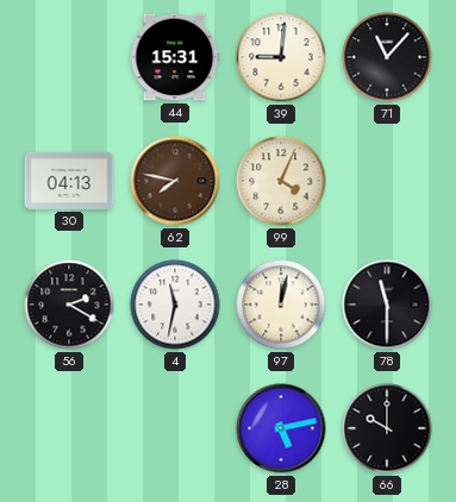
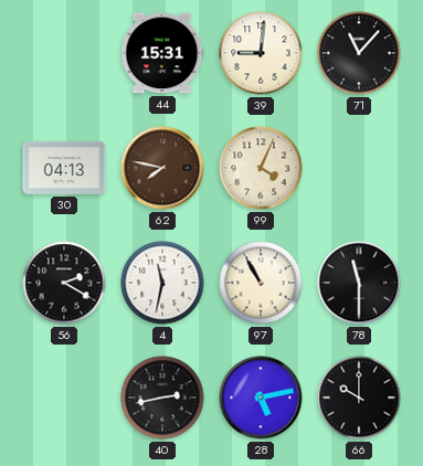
97: 12:02 -> 10:55 (261, 283)
40: none -> 2:43 (162, 398)
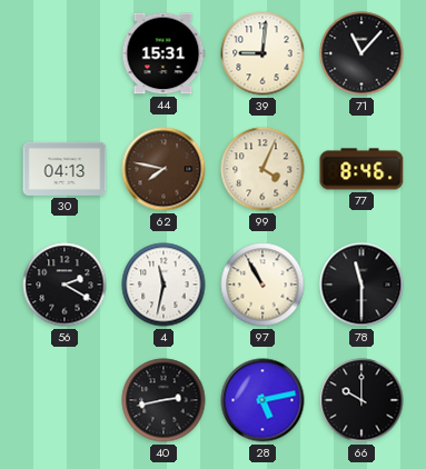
77: none -> 8:46 (361, 169)
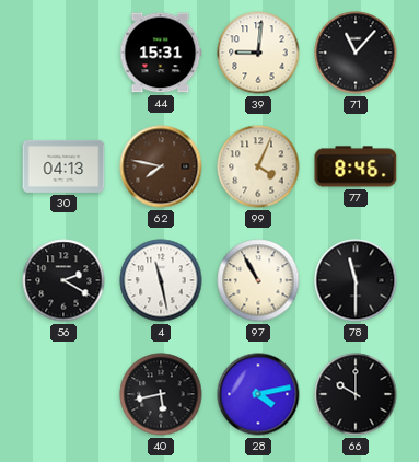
4: 11:32 -> 11:28 (161, 280)
40: 2:43 -> 5:43 (161, 394)
28: 5:13 -> 4:13 (258, 394)
